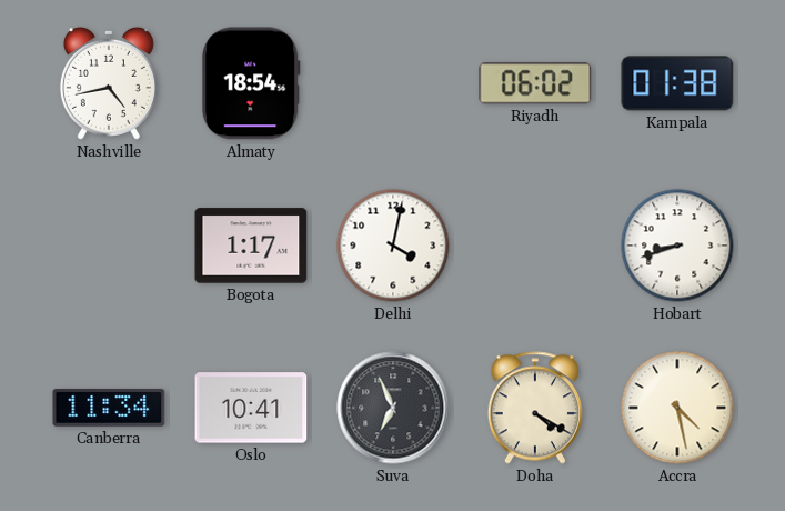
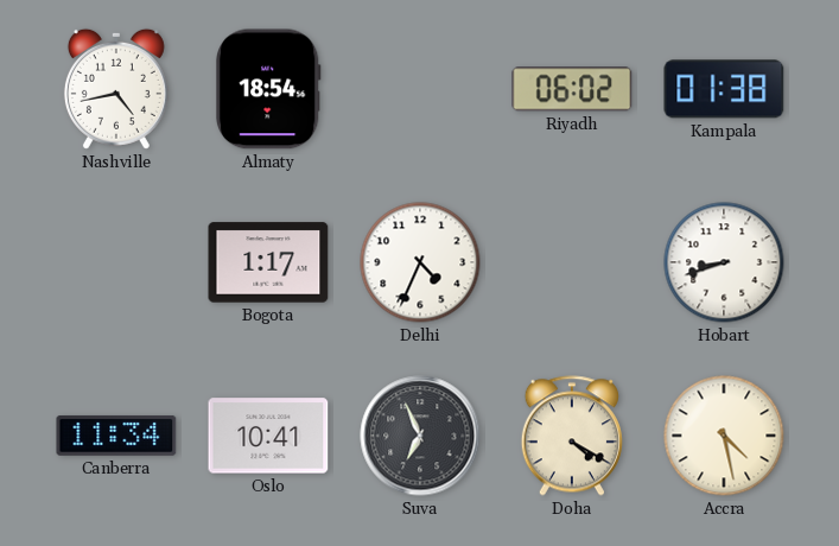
Delhi: 4:02 -> 4:34 (420, 262)
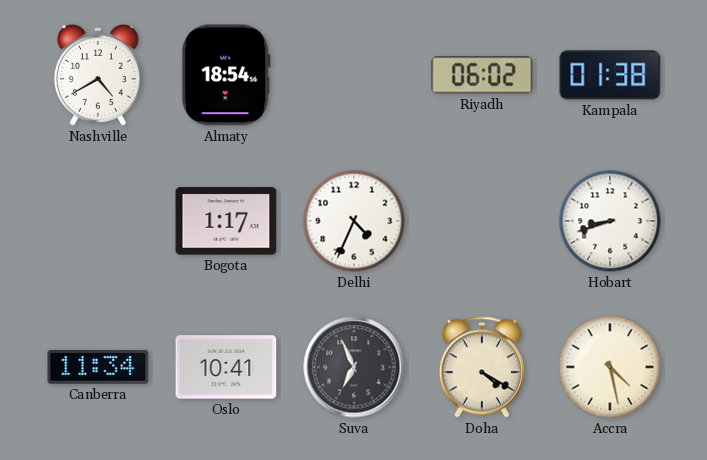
Nashville: 4:43 -> 4:40 (98, 75)
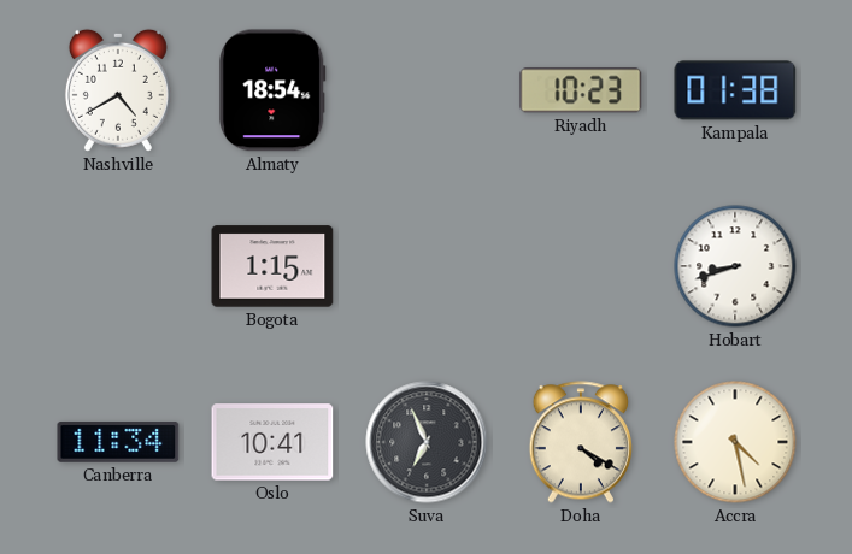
Riyadh: 06:02 -> 10:23 (581, 90)
Bogota: 1:17 -> 1:15 (272, 266)
Delhi: 4:34 -> none (354, 221)
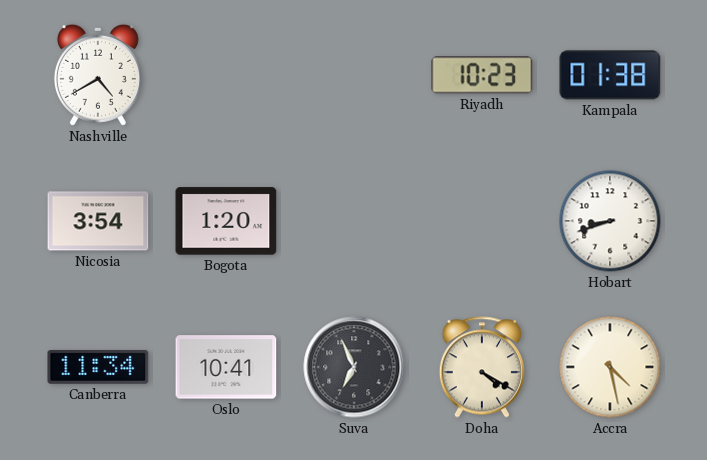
Almaty: 18:54 -> none (272, 90)
Nicosia: none -> 3:54 (98, 221)
Bogota: 1:15 -> 1:20 (226, 221)
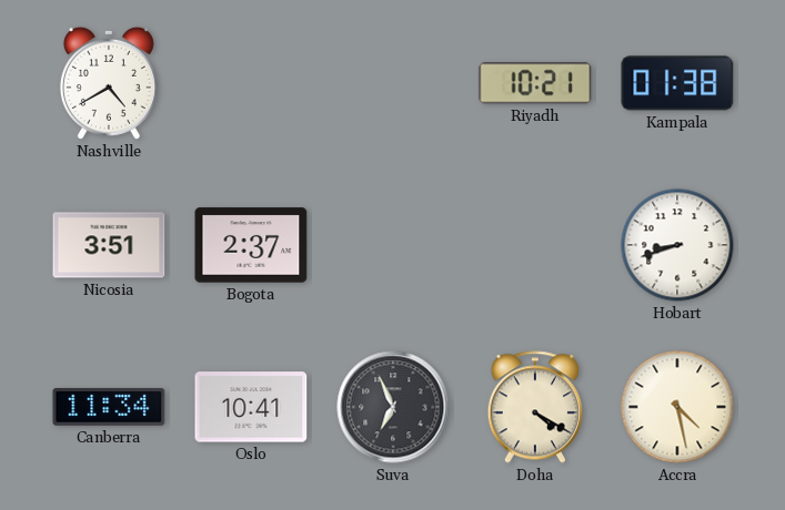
Riyadh: 10:23 -> 10:21 (535, 83)
Nicosia: 3:54 -> 3:51 (109, 245)
Bogota: 1:20 -> 2:37 (251, 245)
